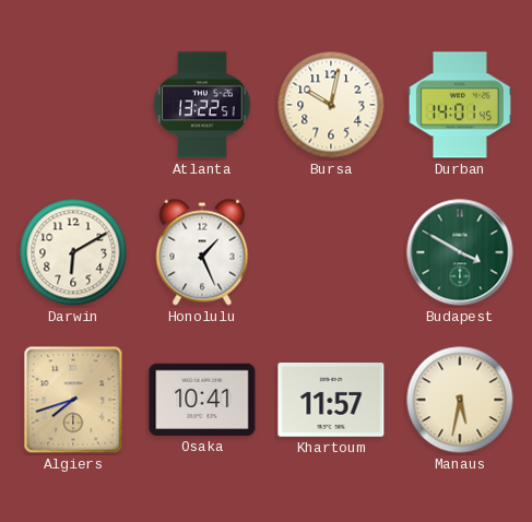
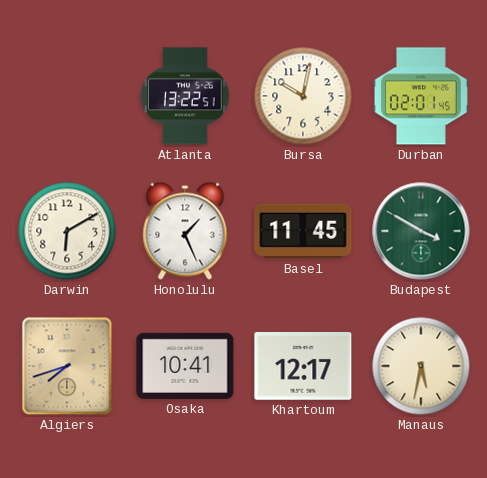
Durban: 14:01 -> 02:01 (421, 96)
Basel: none -> 11:45 (303, 231)
Khartoum: 11:57 -> 12:17 (303, 367)
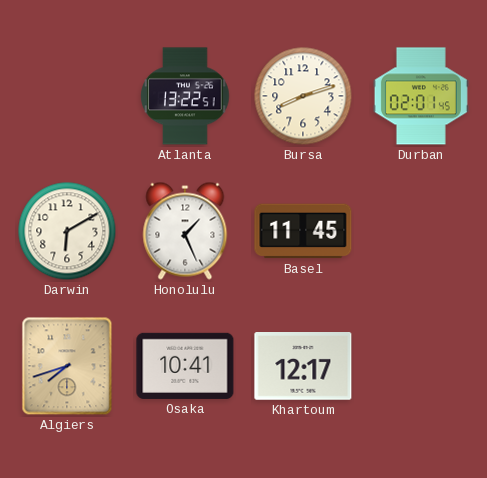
Bursa: 10:02 -> 8:12 (303, 96)
Budapest: 3:50 -> none (421, 231)
Manaus: 5:32 -> none (421, 366)
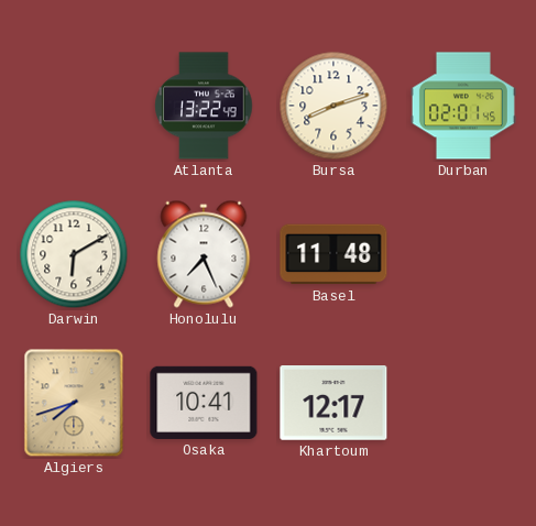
Atlanta: 13:22:51 -> 13:22:49 (204, 106)
Honolulu: 1:26 -> 7:26 (204, 254)
Basel: 11:45 -> 11:48 (333, 254)
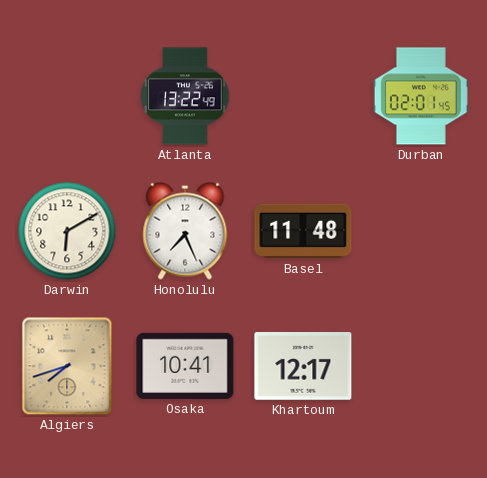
Bursa: 8:12 -> none (333, 106)
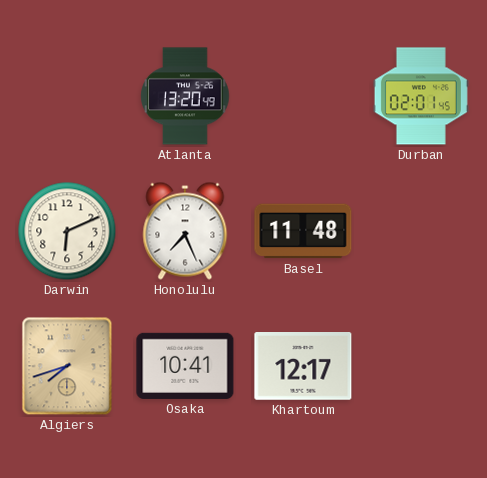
Atlanta: 13:22 -> 13:20 (185, 96)
Darwin: 6:10 -> 6:11 (67, 231)
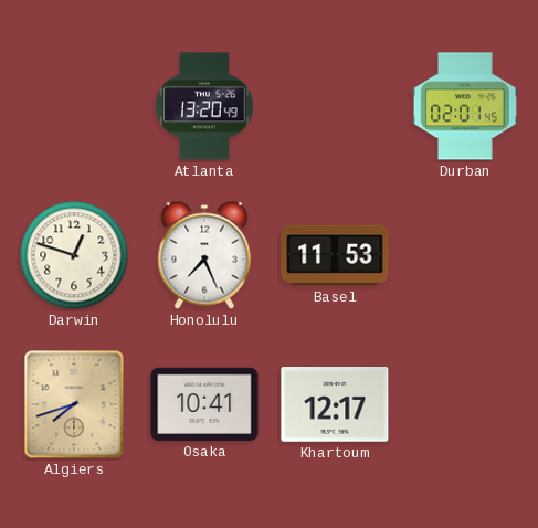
Darwin: 6:11 -> 12:48 (74, 255)
Basel: 11:48 -> 11:53 (335, 255)
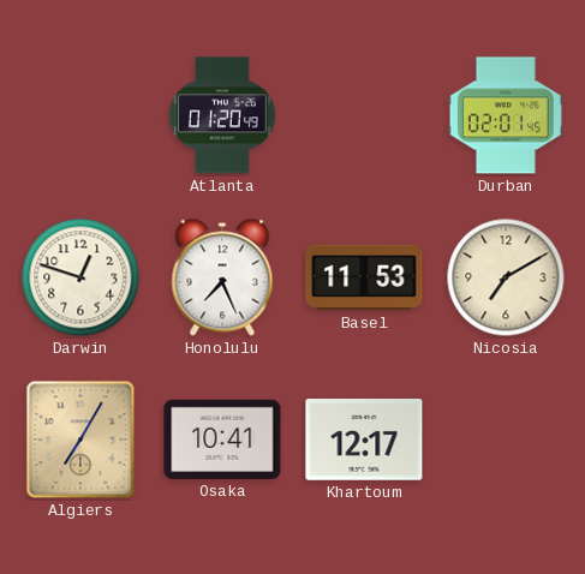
Atlanta: 13:20 -> 01:20 (222, 115)
Nicosia: none -> 7:10 (506, 277)
Algiers: 7:42 -> 7:05 (80, 440)
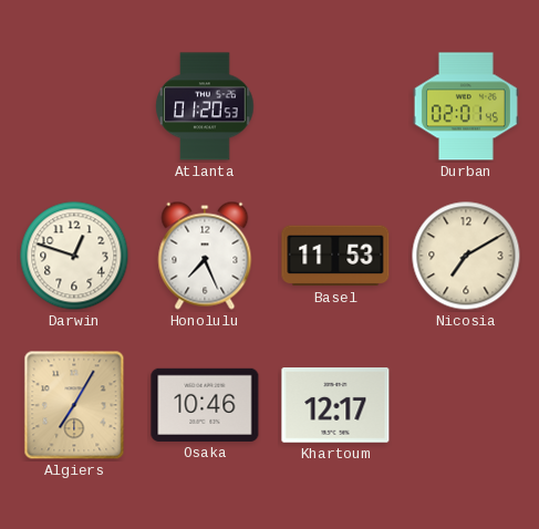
Atlanta: 01:20:49 -> 01:20:53 (205, 106)
Osaka: 10:41 -> 10:46 (205, 405)
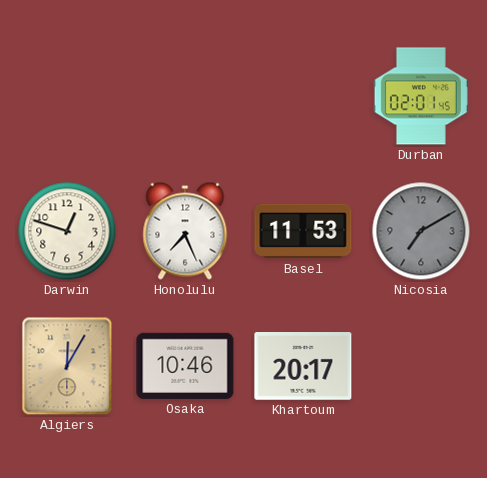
Atlanta: 01:20 -> none (205, 106)
Nicosia dial: cream -> grey (421, 231)
Algiers: 7:05 -> 12:05 (67, 366)
Khartoum: 12:17 -> 20:17 (303, 367)
